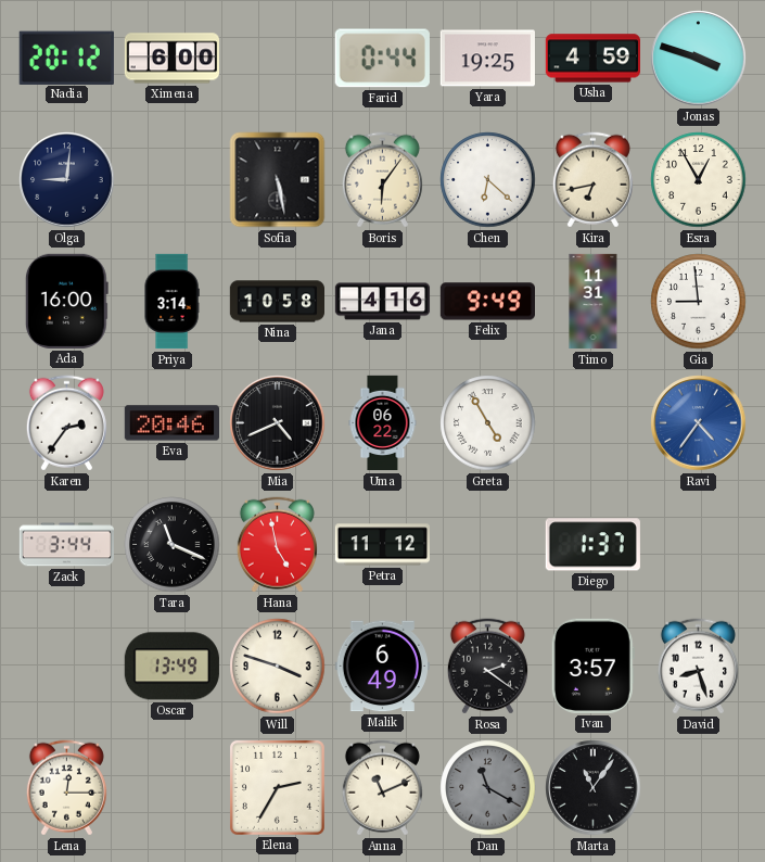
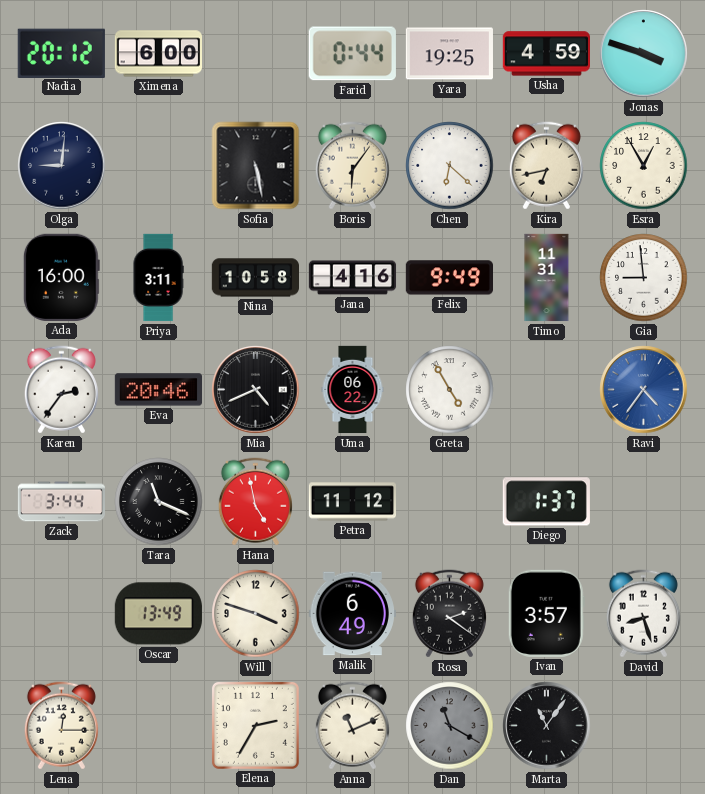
Priya: 3:14 -> 3:11 (158, 278)
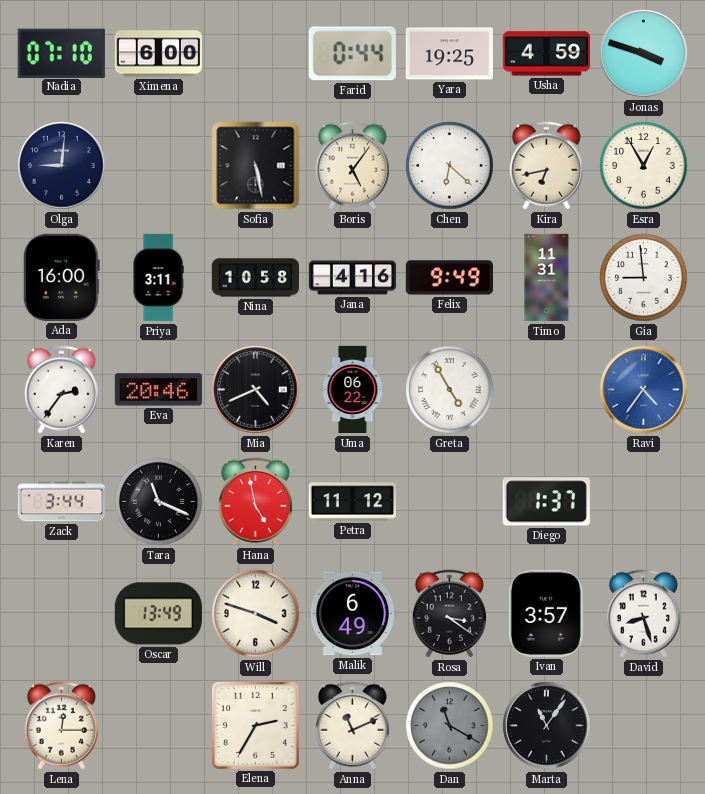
Nadia: 20:12 -> 07:10 (61, 53)
Boris: 6:06 -> 5:06 (352, 166)
Rosa: 2:21 -> 3:21 (449, 614)
